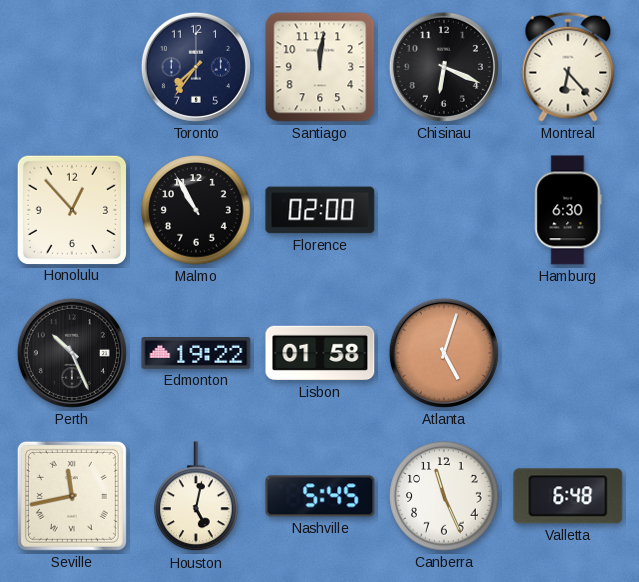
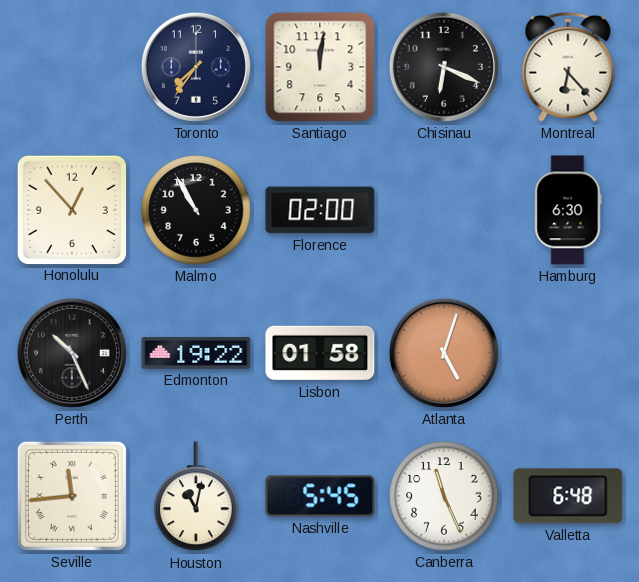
Seville: 11:43 -> 11:44 (72, 496)
Houston: 5:02 -> 11:02 (196, 497)
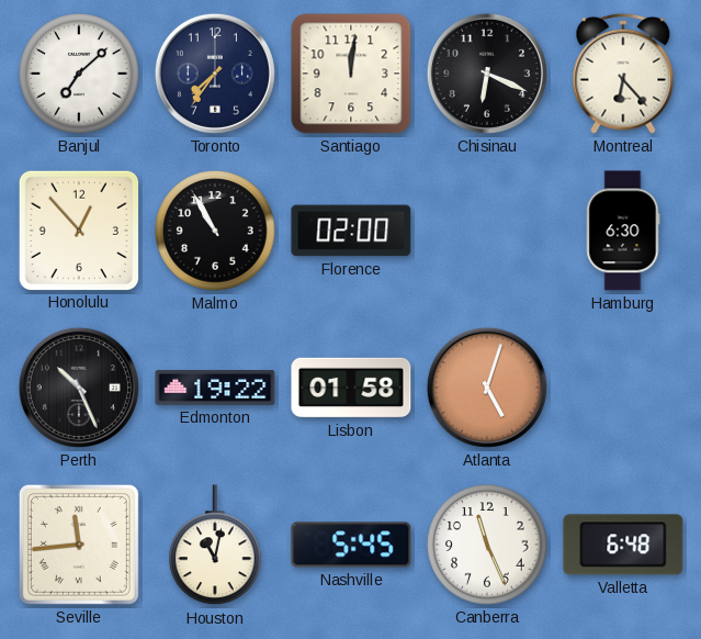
Banjul: none -> 7:08 (79, 74)
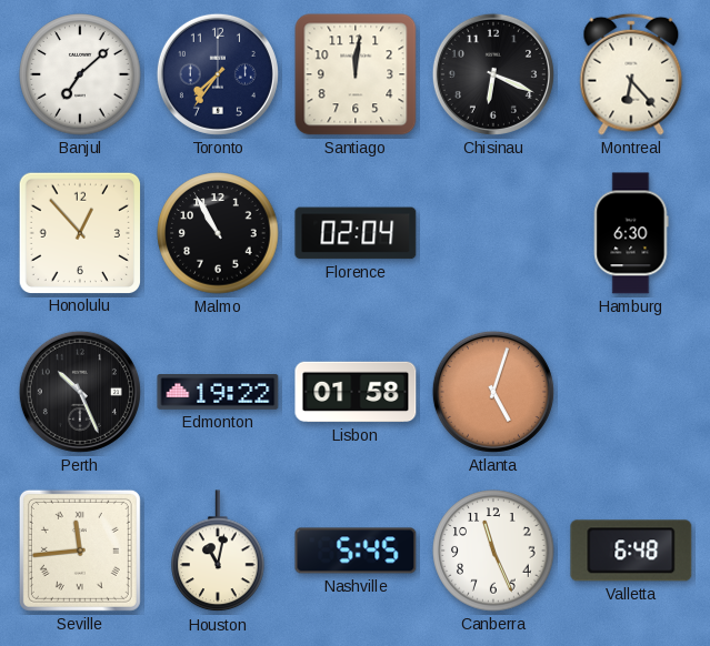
Florence: 02:00 -> 02:04 (356, 233)
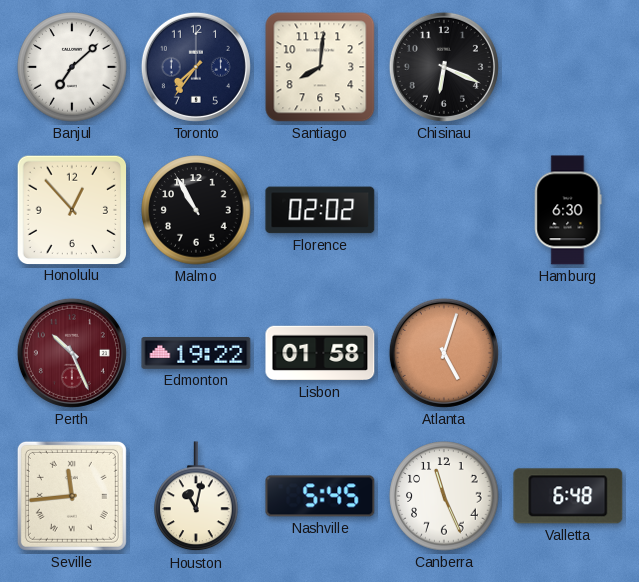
Santiago: 12:01 -> 8:01 (320, 67)
Montreal: 6:23 -> none (631, 74)
Florence: 02:04 -> 02:02 (320, 210)
Perth dial: black -> burgundy (72, 353)
